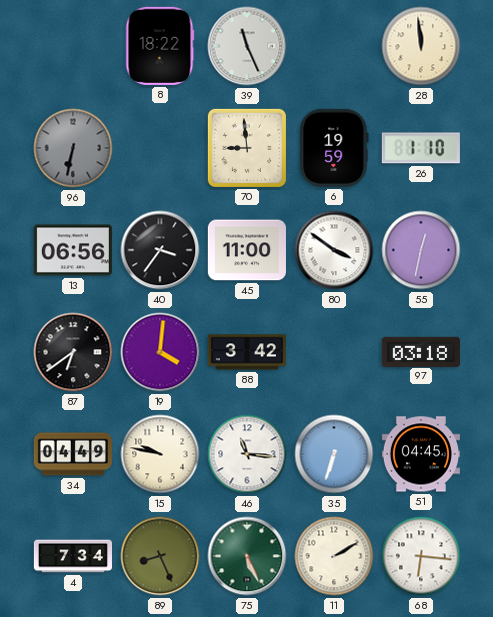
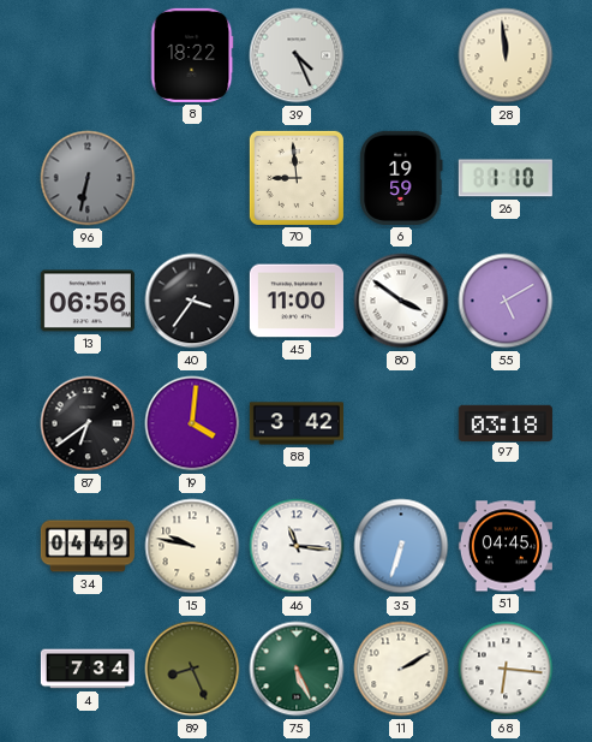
39: 11:26 -> 4:26 (297, 55)
55: 12:32 -> 5:10 (506, 301)
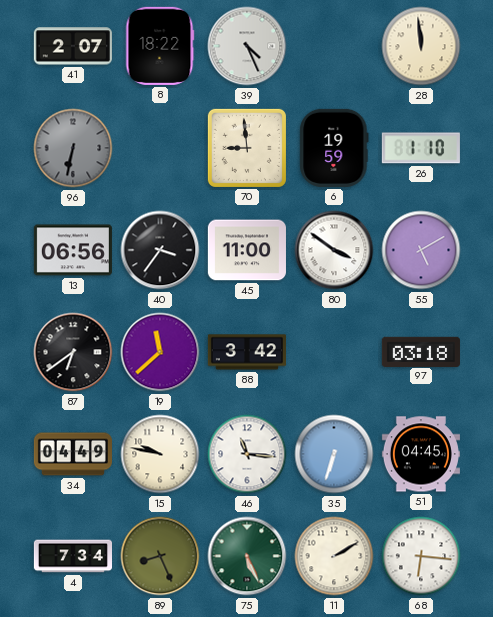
41: none -> 2:07 (73, 46)
19: 4:01 -> 11:38 (160, 352)
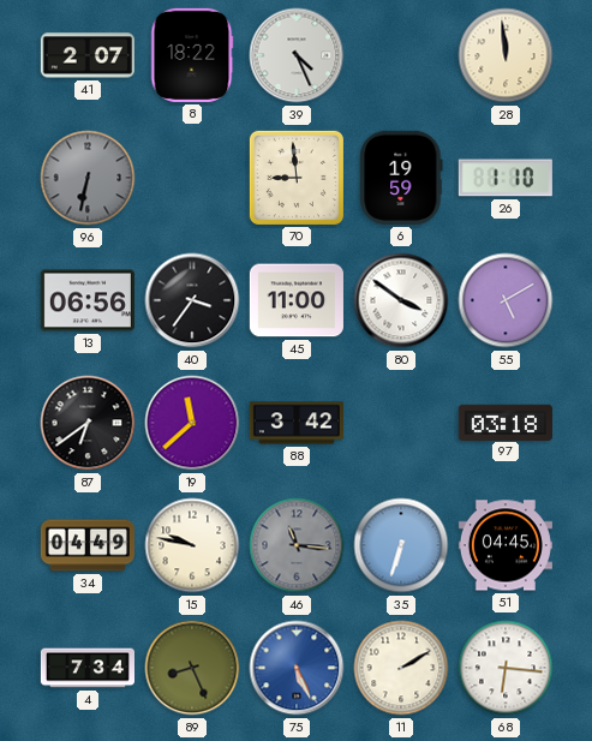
46 dial: white -> grey (297, 545)
75 dial: green -> blue (297, 668)
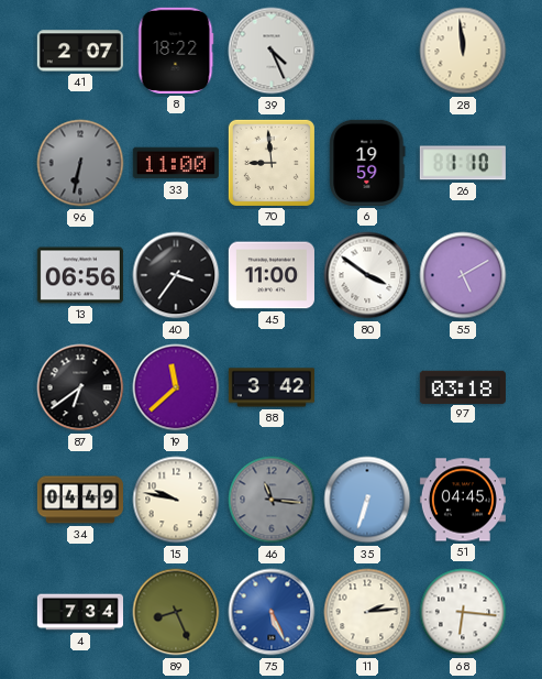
33: none -> 11:00 (176, 163)
11: 2:10 -> 2:14 (367, 612)
